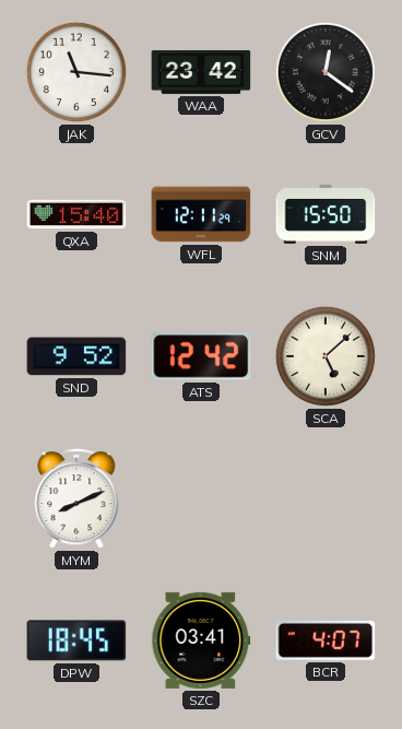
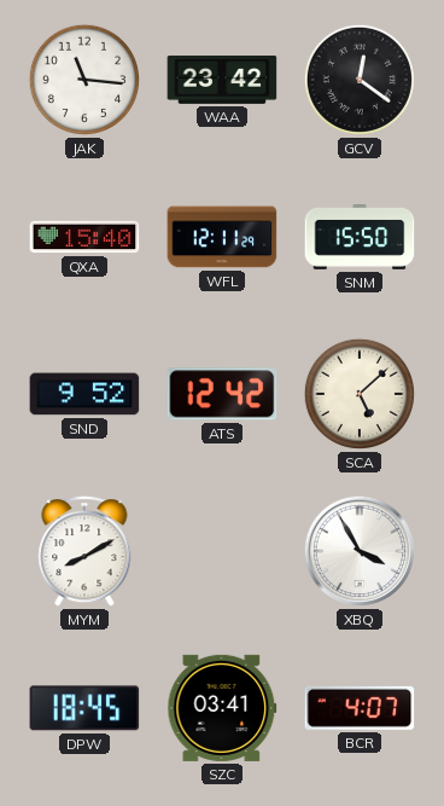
MYM: 8:11 -> 8:10 (84, 551)
XBQ: none -> 3:55 (360, 551)
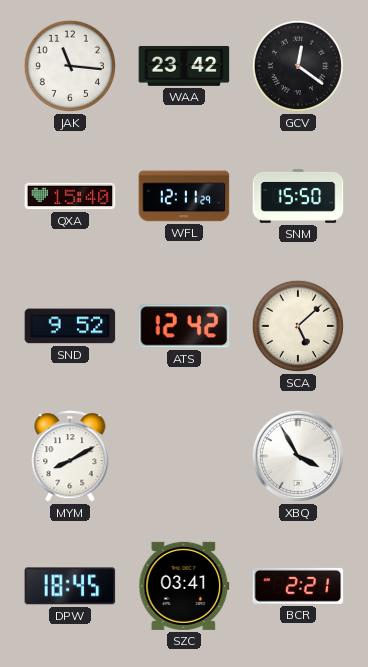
BCR: 4:07 -> 2:21 (298, 586)
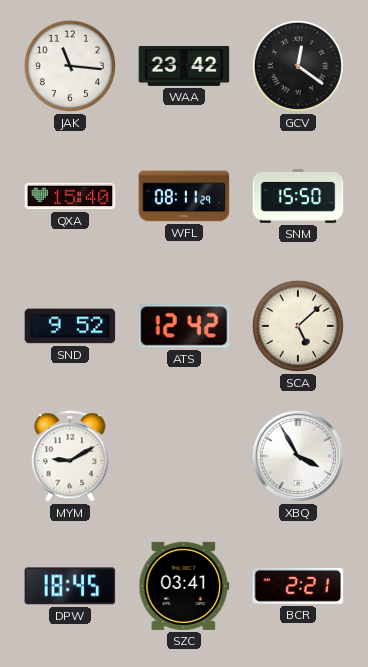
WFL: 12:11 -> 08:11 (184, 196)
MYM: 8:10 -> 9:10 (70, 456)
